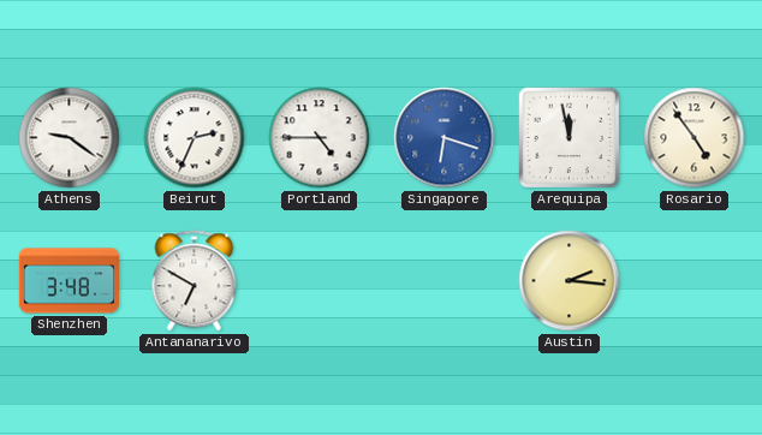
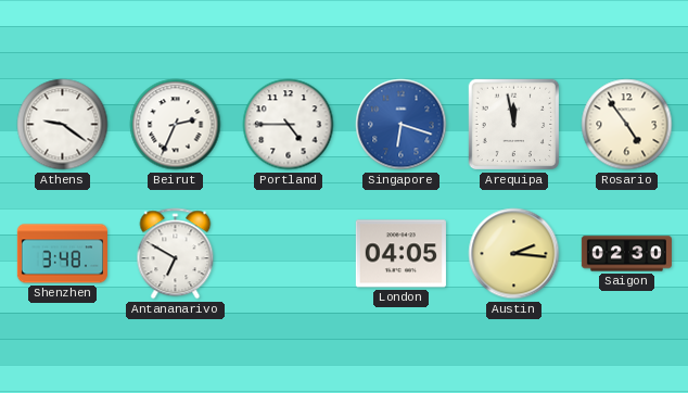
London: none -> 04:05 (400, 254)
Saigon: none -> 02:30 (626, 254)
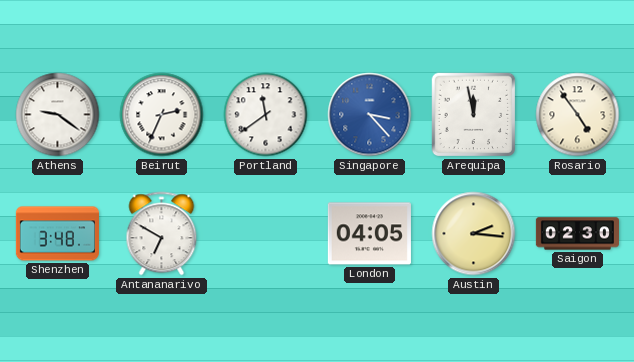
Portland: 4:45 -> 11:39 (266, 115)
Singapore: 6:18 -> 3:23 (370, 115)
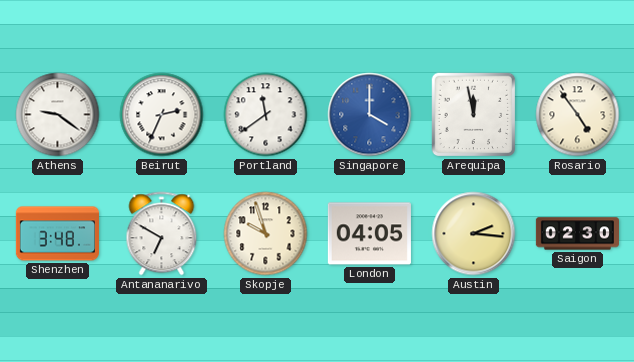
Singapore: 3:23 -> 4:00 (370, 115)
Skopje: none -> 9:57 (266, 234)
